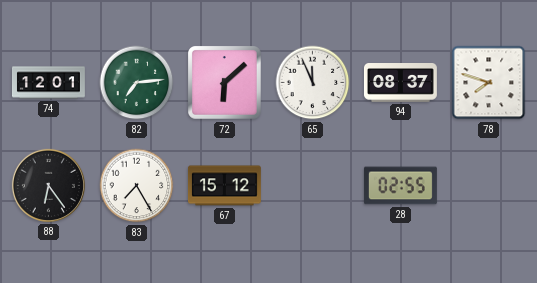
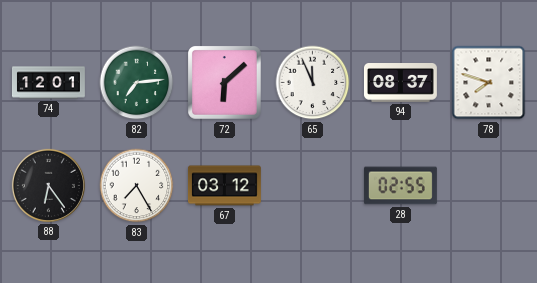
67: 15:12 -> 03:12 (224, 186)
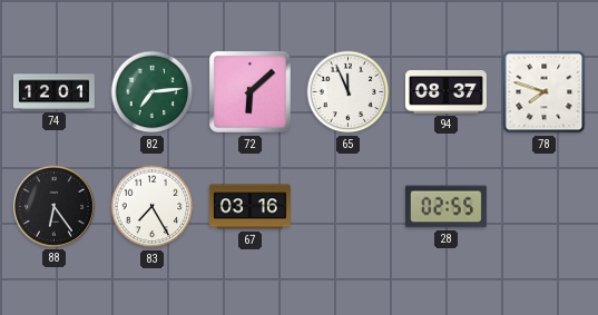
67: 03:12 -> 03:16 (249, 207)
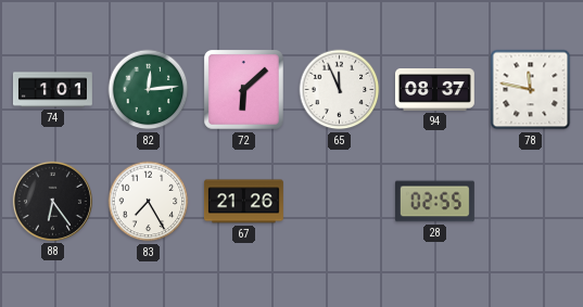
74: 12:01 -> 1:01 (52, 90)
82: 7:14 -> 12:14 (149, 90)
78: 7:48 -> 11:47 (531, 90)
67: 03:16 -> 21:26 (243, 202)
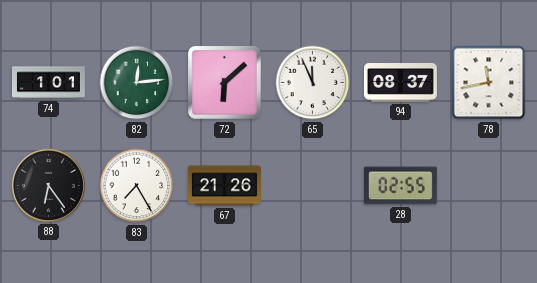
78: 11:47 -> 11:43 (489, 83)
